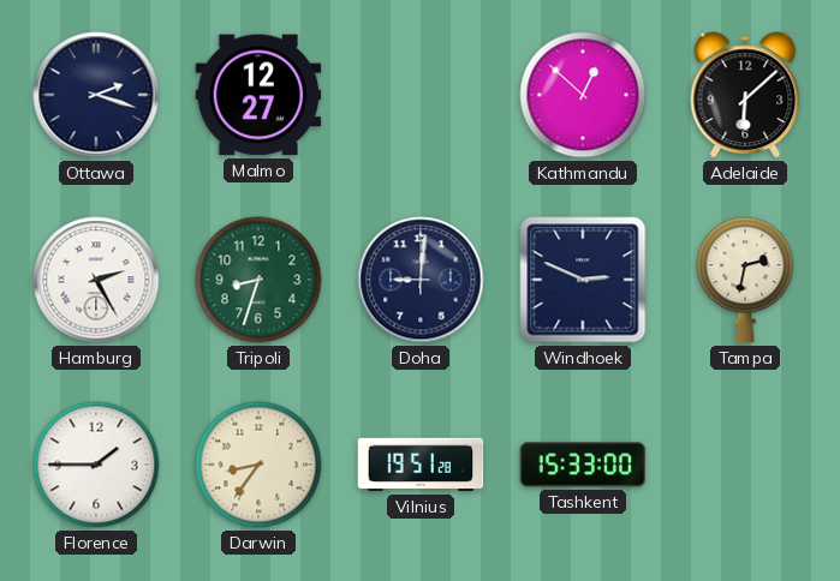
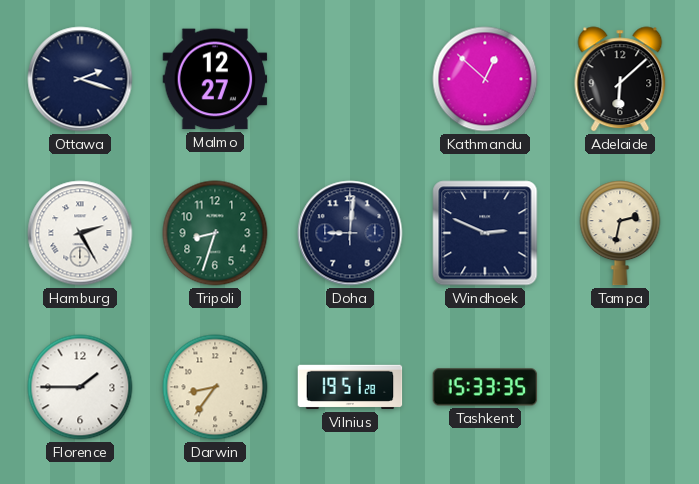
Tashkent: 15:33:00 -> 15:33:35 (485, 387)
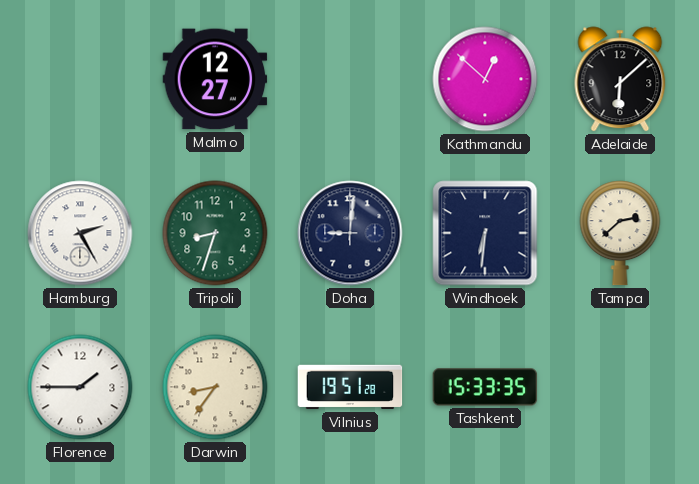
Ottawa: 2:18 -> none (80, 79)
Windhoek: 2:49 -> 6:31 (485, 233)
Tampa: 2:32 -> 2:38 (620, 233)
